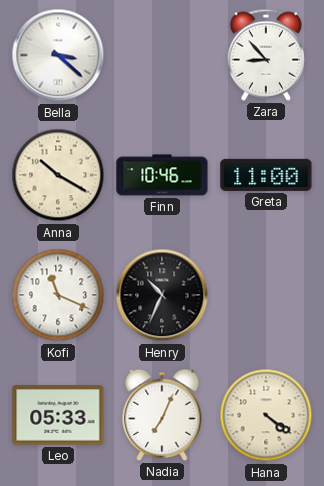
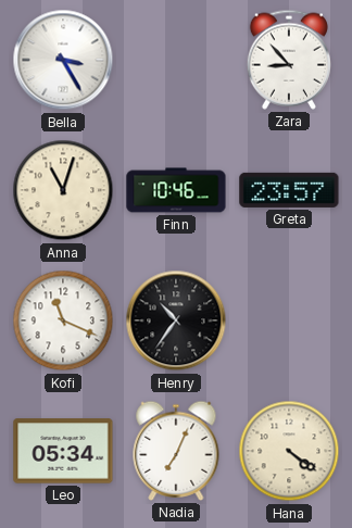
Bella: 3:22 -> 3:25 (63, 60)
Anna: 10:20 -> 11:03 (63, 190)
Greta: 11:00 -> 23:57 (289, 190)
Henry: 10:34 -> 10:36 (176, 320)
Leo: 05:33 -> 05:34 (63, 451)
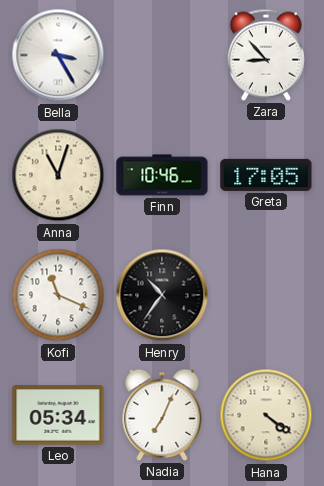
Greta: 23:57 -> 17:05 (266, 175)
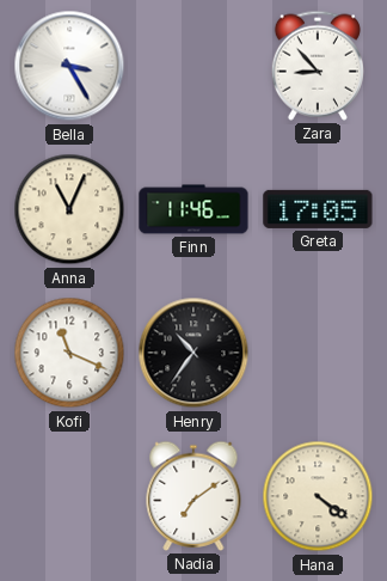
Anna: 11:03 -> 11:04 (69, 209)
Finn: 10:46 -> 11:46 (193, 209)
Leo: 05:34 -> none (58, 415)
Nadia: 7:04 -> 7:09 (193, 496)
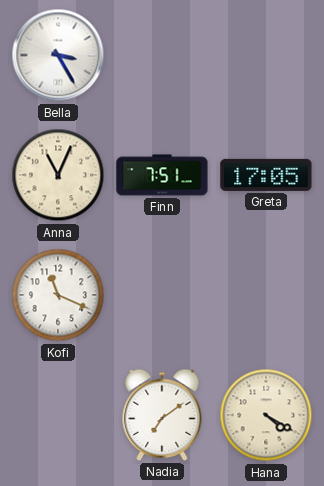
Zara: 8:53 -> none (318, 66)
Finn: 11:46 -> 7:51 (162, 175)
Henry: 10:36 -> none (193, 353)
Hana: 4:21 -> 4:20 (266, 415)
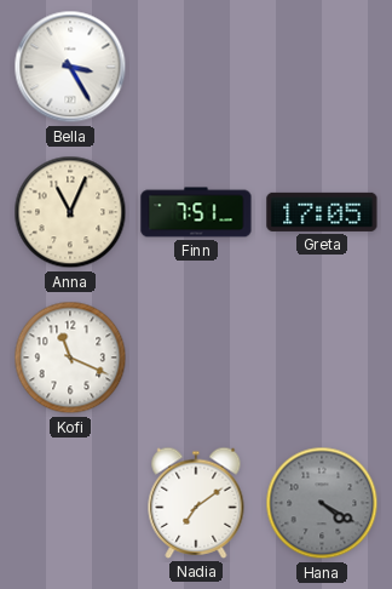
Hana dial: cream -> grey (322, 503)
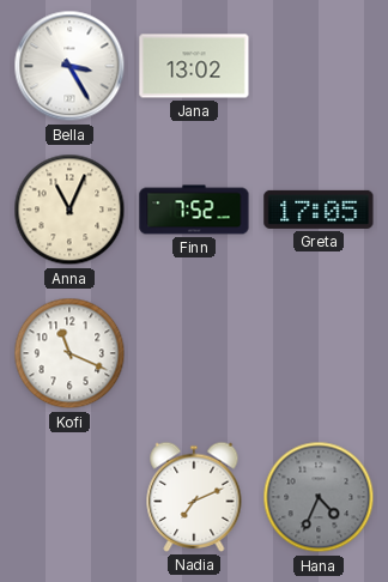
Jana: none -> 13:02 (194, 66)
Finn: 7:51 -> 7:52 (194, 210)
Nadia: 7:09 -> 7:11 (194, 497)
Hana: 4:20 -> 4:34 (319, 497)
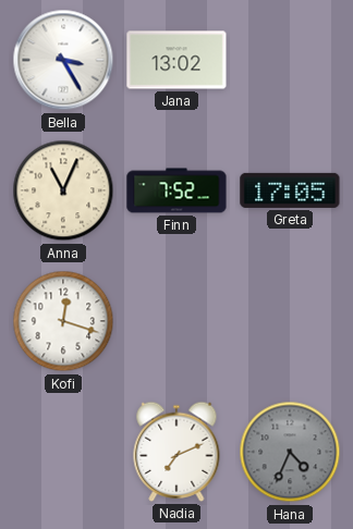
Kofi: 11:19 -> 12:18 (63, 321)
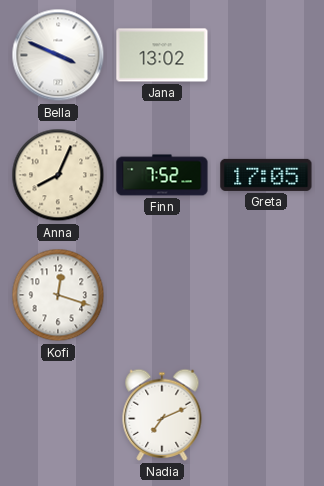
Bella: 3:25 -> 3:49 (58, 55)
Anna: 11:04 -> 8:04 (58, 175)
Hana: 4:34 -> none (290, 452)
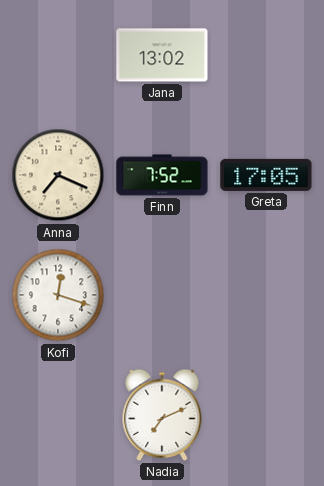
Bella: 3:49 -> none (58, 55)
Anna: 8:04 -> 7:19 (58, 175)
